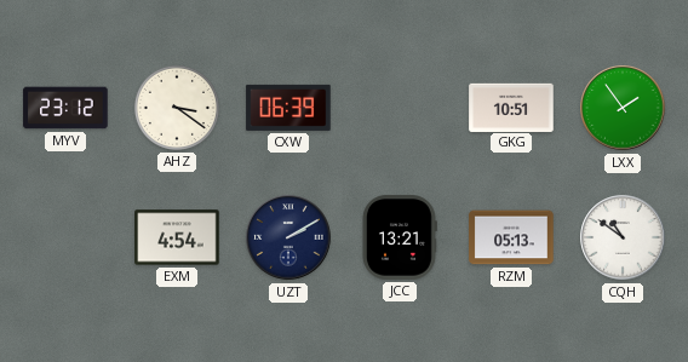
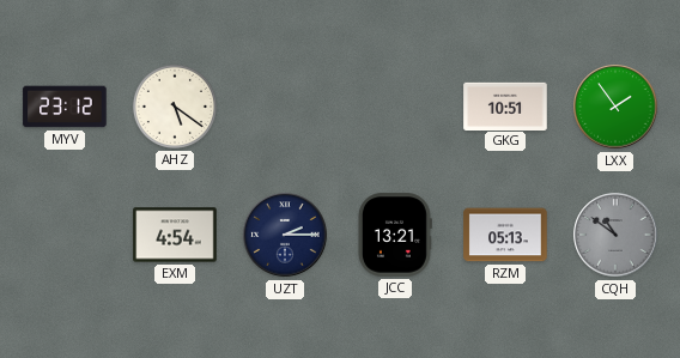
AHZ: 3:21 -> 5:21 (175, 107)
CXW: 06:39 -> none (288, 108)
UZT: 2:10 -> 2:15 (285, 235)
CQH dial: white -> grey (615, 235)
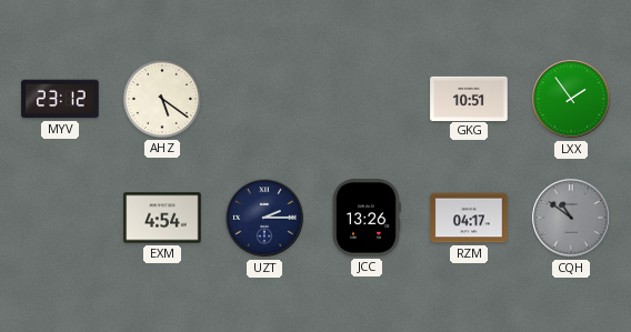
JCC: 13:21 -> 13:26 (365, 218)
RZM: 05:13 -> 04:17 (469, 218)
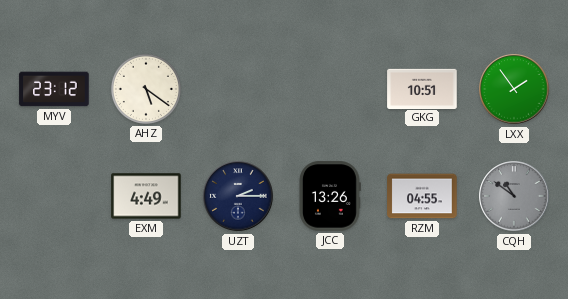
EXM: 4:54 -> 4:49 (146, 196)
RZM: 04:17 -> 04:55 (422, 196)
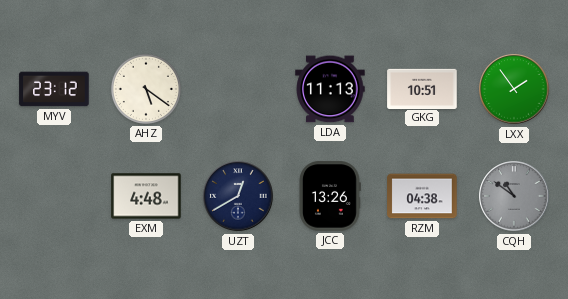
LDA: none -> 11:13 (330, 89)
EXM: 4:49 -> 4:48 (146, 196)
UZT: 2:15 -> 12:40 (238, 196)
RZM: 04:55 -> 04:38 (422, 196)
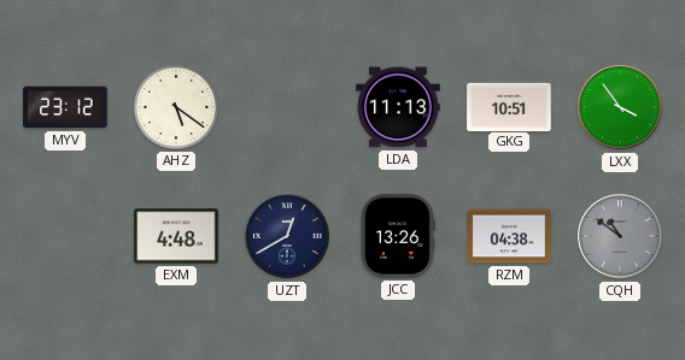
LXX: 1:54 -> 3:54 (620, 107)
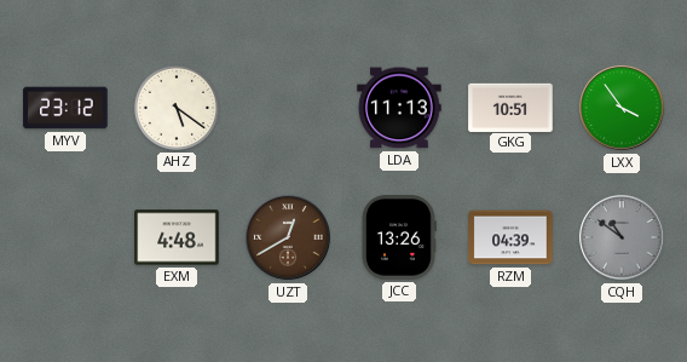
UZT dial: navy -> brown (288, 237)
RZM: 04:38 -> 04:39 (510, 237)
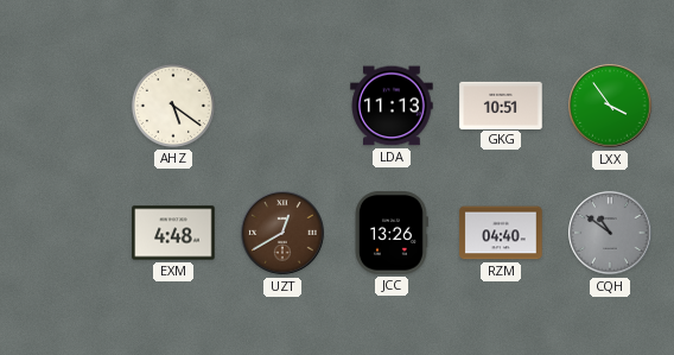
MYV: 23:12 -> none (65, 108)
RZM: 04:39 -> 04:40 (501, 233)
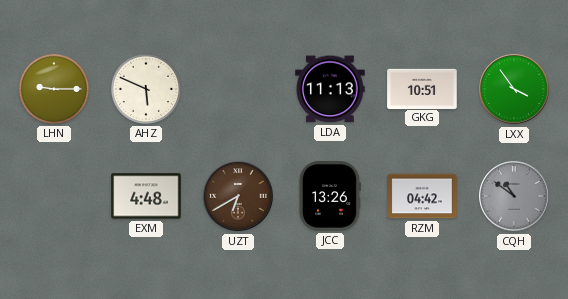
LHN: none -> 9:15 (54, 89)
AHZ: 5:21 -> 5:49 (146, 89)
UZT: 12:40 -> 6:40 (238, 196)
RZM: 04:40 -> 04:42 (422, 196)
